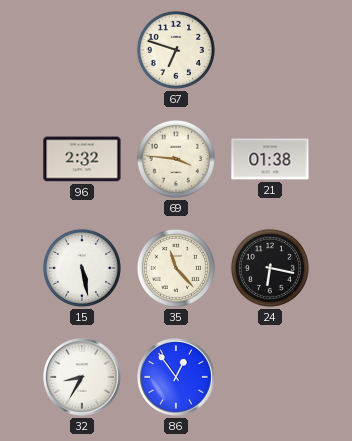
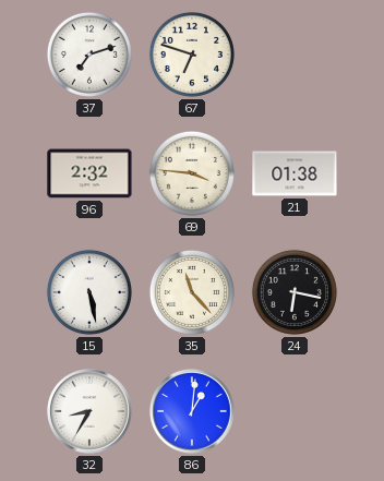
37: none -> 7:12 (89, 55)
86: 12:54 -> 1:01 (192, 411)
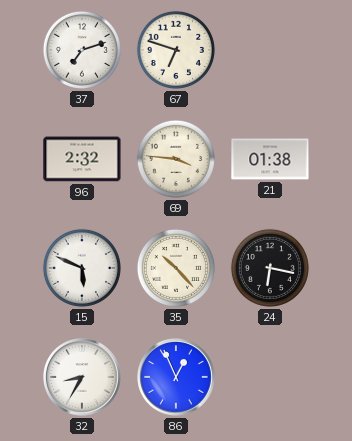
15: 5:28 -> 5:49 (82, 268)
35: 11:23 -> 10:23 (176, 268)
86: 1:01 -> 12:56 (176, 377)
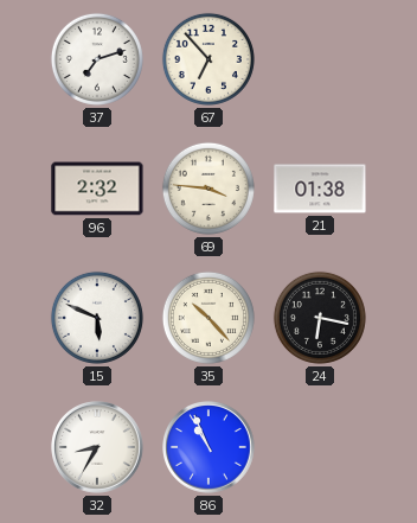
67: 6:48 -> 6:53 (208, 59)
86: 12:56 -> 10:56 (208, 447)
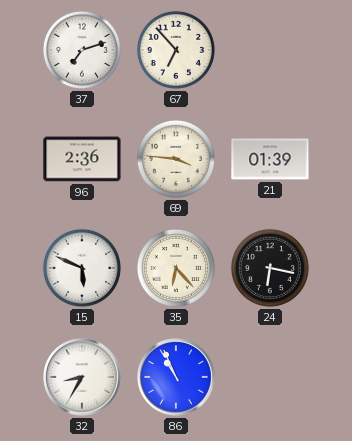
96: 2:32 -> 2:36 (82, 159)
21: 01:38 -> 01:39 (270, 159)
35: 10:23 -> 6:23 (176, 268)
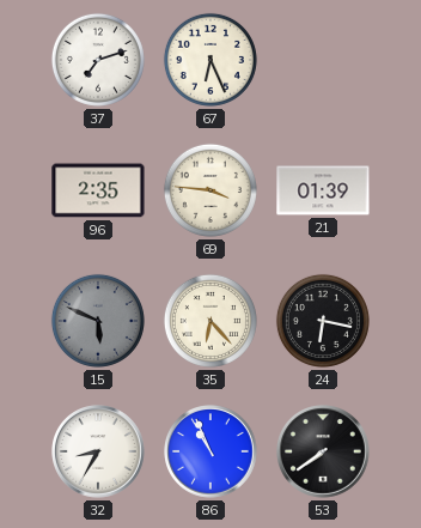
67: 6:53 -> 6:26 (210, 60)
96: 2:36 -> 2:35 (98, 190)
15 dial: white -> grey (98, 321)
53: none -> 7:39 (323, 451)
